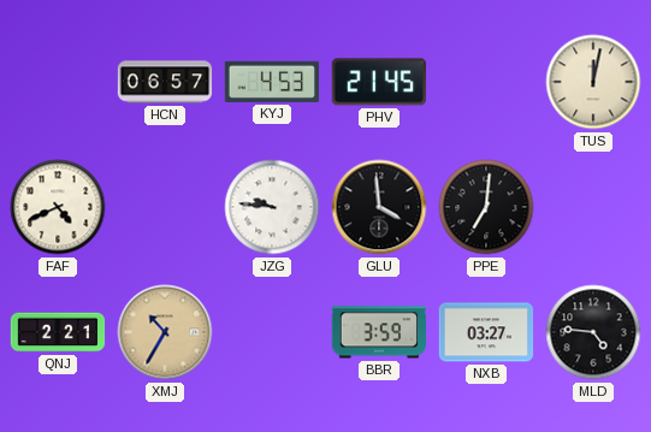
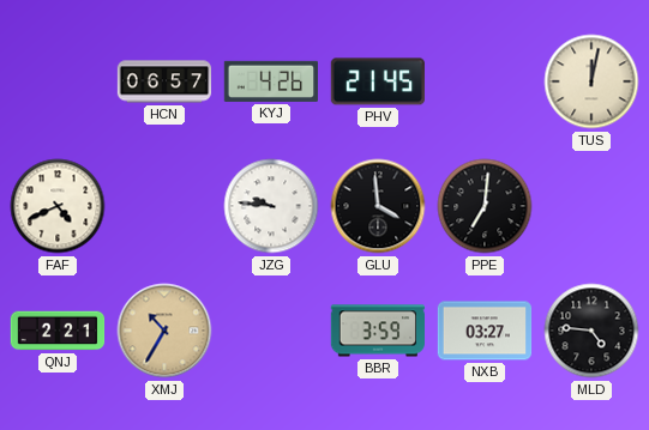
KYJ: 4:53 -> 4:26 (270, 81)
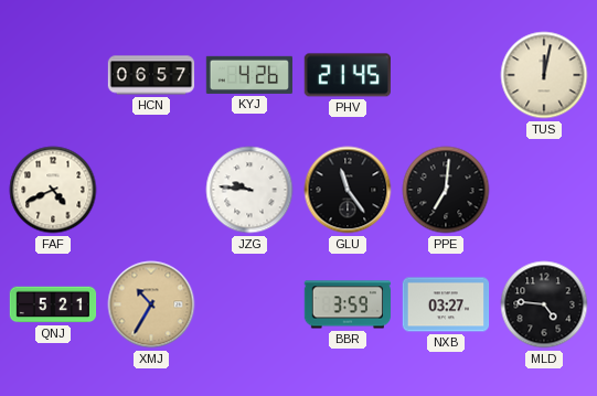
GLU: 3:59 -> 11:24 (348, 190)
QNJ: 2:21 -> 5:21 (53, 304)
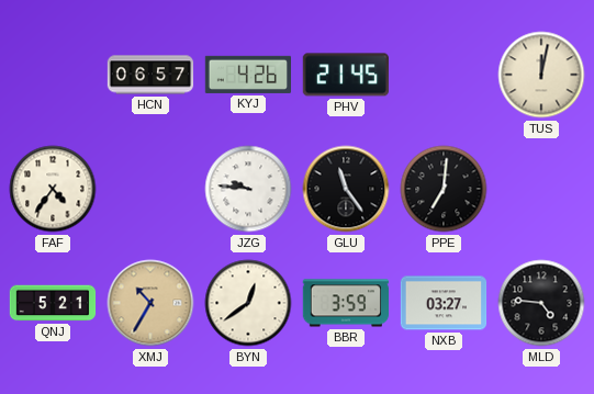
FAF: 4:41 -> 4:36 (53, 189)
BYN: none -> 12:39 (248, 303)
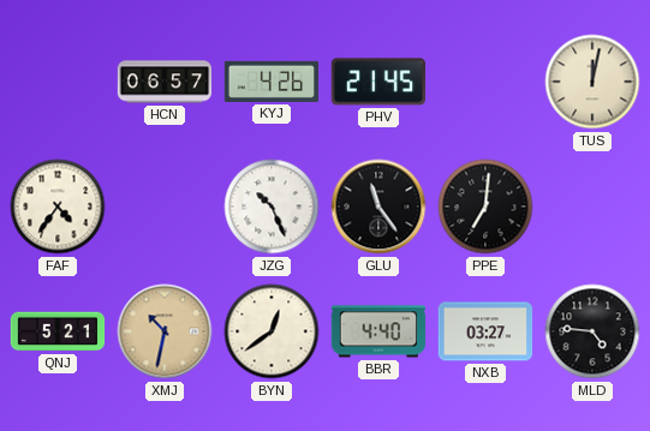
JZG: 9:46 -> 10:26 (272, 206)
XMJ: 10:35 -> 10:32 (165, 331)
BBR: 3:59 -> 4:40 (377, 331)
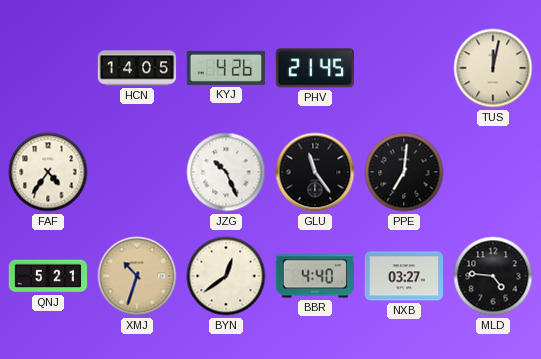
HCN: 06:57 -> 14:05 (137, 68)
XMJ: 10:32 -> 10:33 (137, 276)
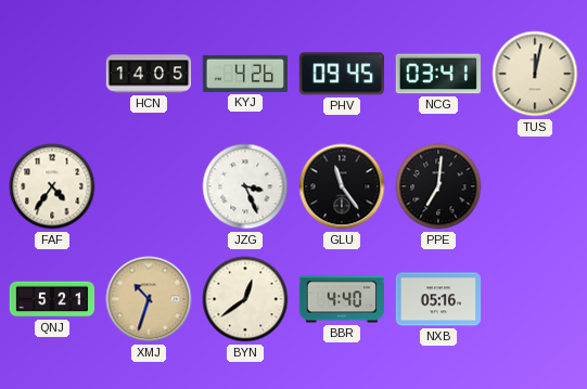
PHV: 21:45 -> 09:45 (342, 74)
NCG: none -> 03:41 (438, 74)
JZG: 10:26 -> 3:26 (245, 186)
NXB: 03:27 -> 05:16 (438, 299)
MLD: 4:46 -> none (493, 276)
